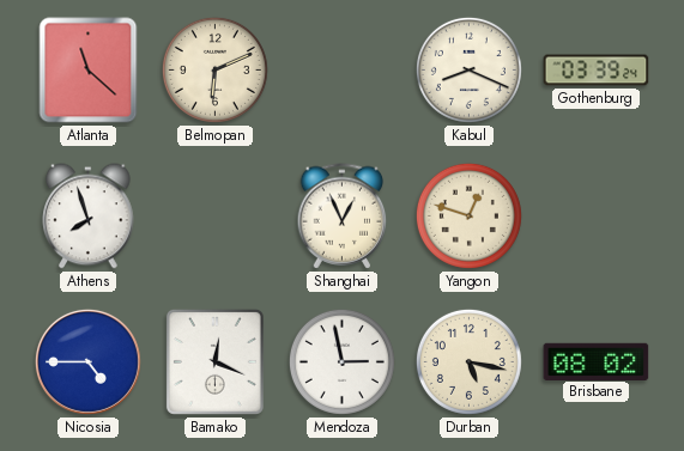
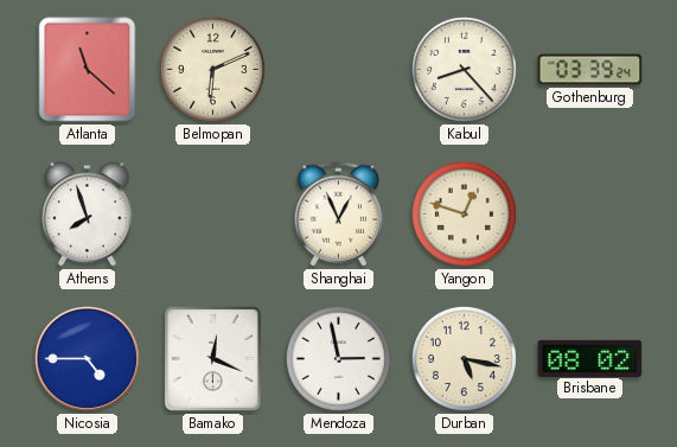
Kabul: 8:19 -> 8:23 (464, 69)
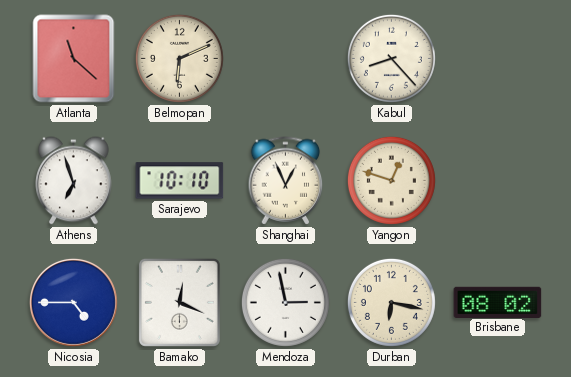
Gothenburg: 03:39 -> none (590, 70)
Athens: 7:57 -> 6:57 (74, 181)
Sarajevo: none -> 10:10 (180, 181)
Durban: 5:17 -> 6:17 (391, 302)
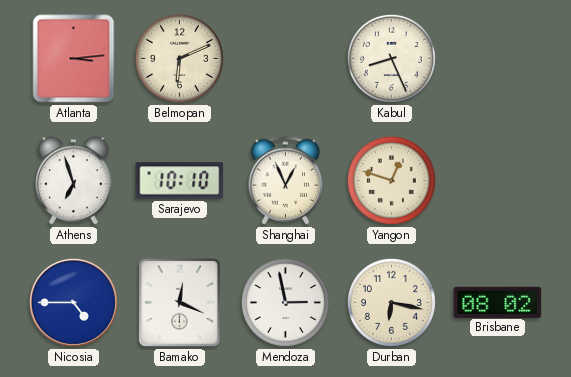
Atlanta: 11:22 -> 3:14 (74, 59)
Kabul: 8:23 -> 8:26 (391, 58)
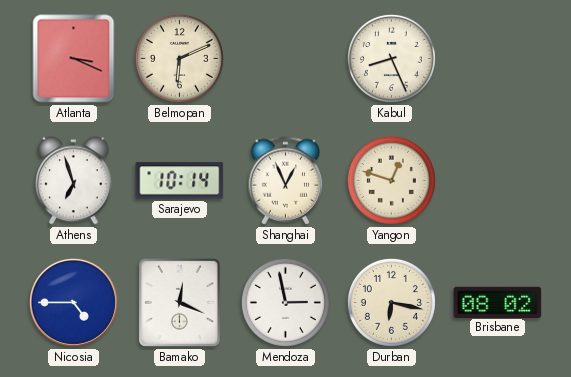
Atlanta: 3:14 -> 3:19 (74, 59)
Sarajevo: 10:10 -> 10:14 (180, 181)
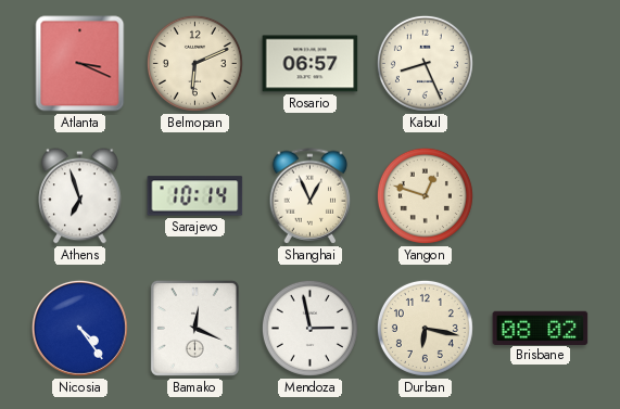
Rosario: none -> 06:57 (311, 64)
Nicosia: 4:45 -> 4:24 (79, 328)
